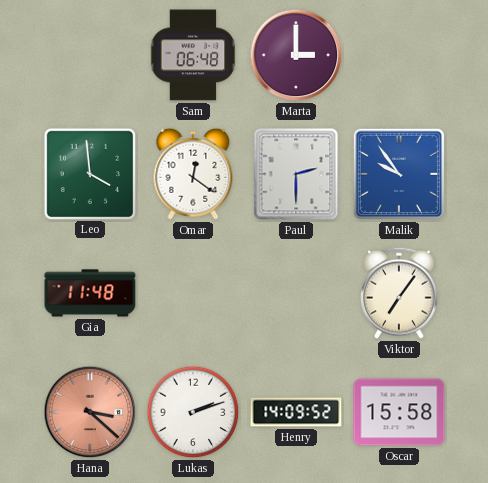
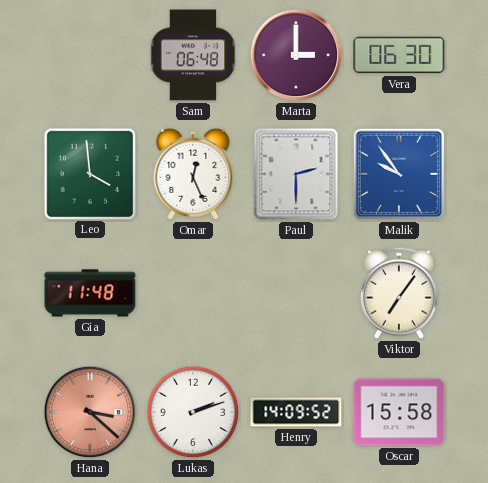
Vera: none -> 06:30 (399, 55)
Omar: 12:21 -> 12:26 (193, 174)
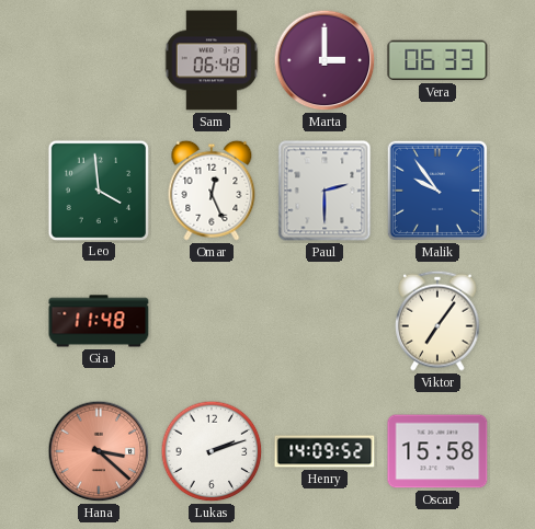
Vera: 06:30 -> 06:33 (437, 60)
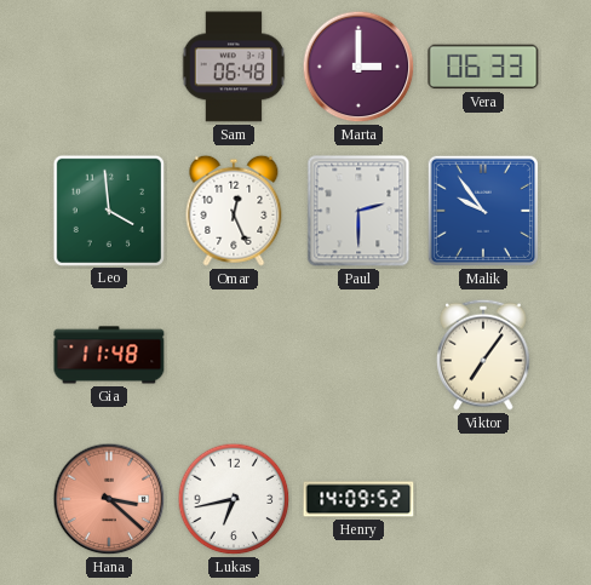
Lukas: 2:12 -> 6:43 (234, 499)
Oscar: 15:58 -> none (437, 451)
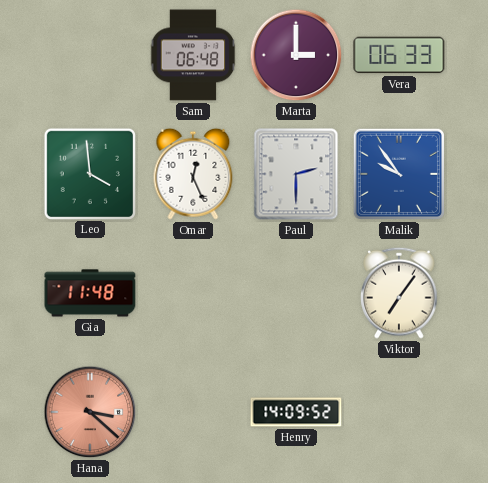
Lukas: 6:43 -> none (234, 499)
